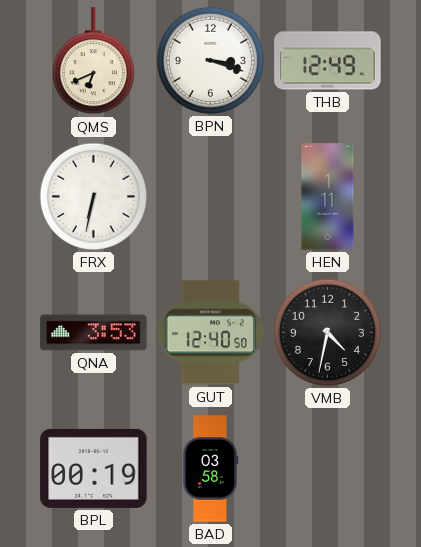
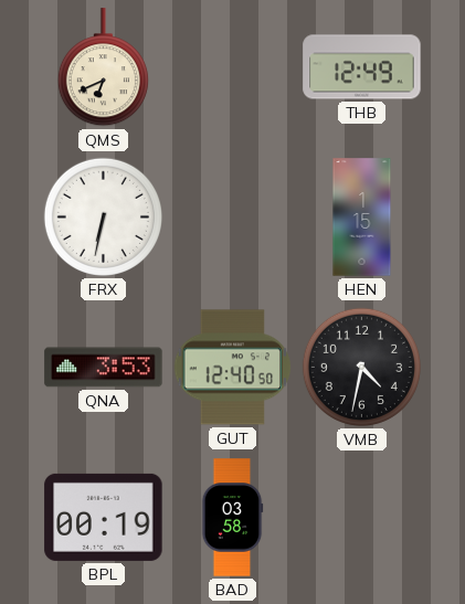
BPN: 3:18 -> none (210, 60)
HEN: 1:11 -> 1:15 (362, 218)
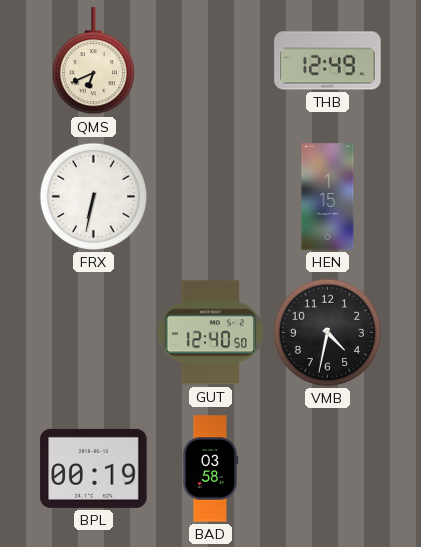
QNA: 3:53 -> none (104, 368)
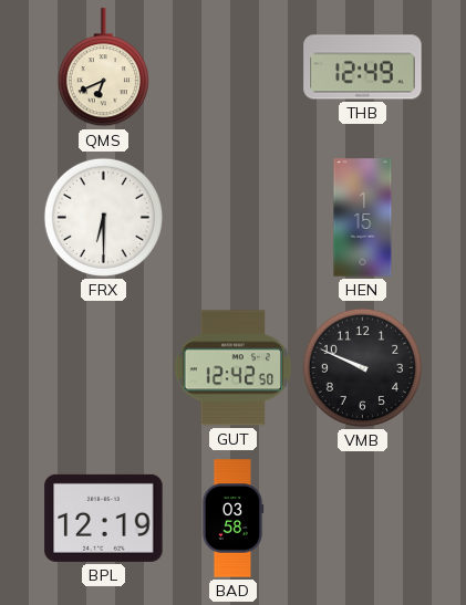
FRX: 6:32 -> 6:30 (103, 217)
GUT: 12:40 -> 12:42 (234, 368)
VMB: 4:32 -> 9:49 (362, 367)
BPL: 00:19 -> 12:19 (104, 518)
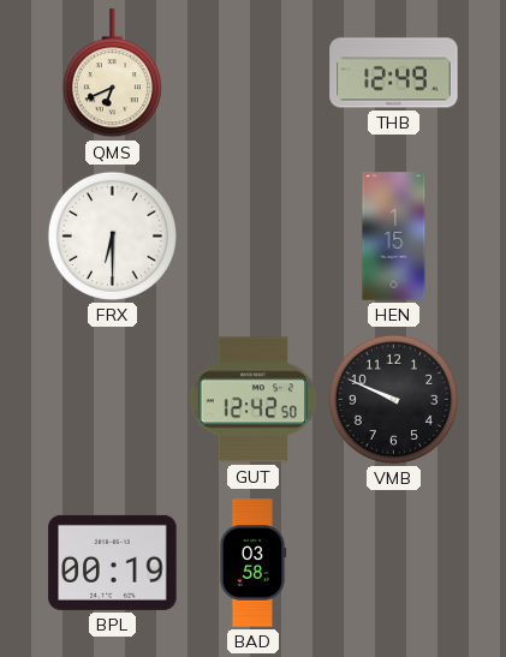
BPL: 12:19 -> 00:19 (113, 562)
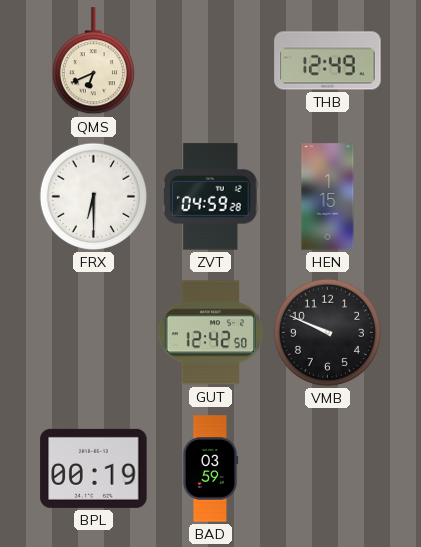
ZVT: none -> 04:59 (210, 197)
BAD: 03:58 -> 03:59 (210, 469)
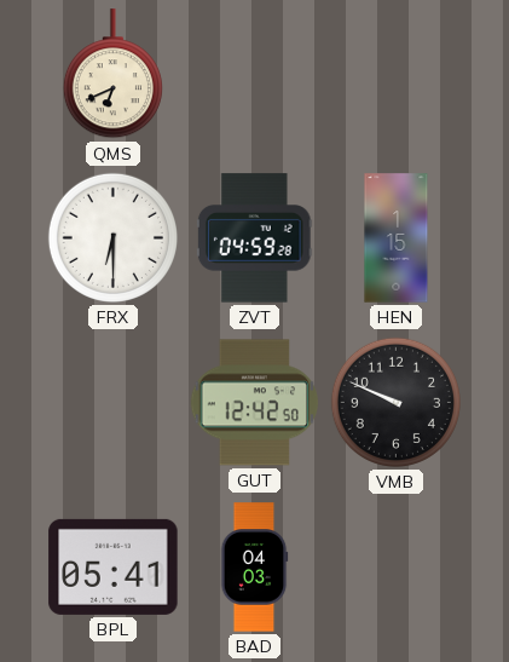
THB: 12:49 -> none (328, 61)
BPL: 00:19 -> 05:41 (114, 566)
BAD: 03:59 -> 04:03 (254, 568)
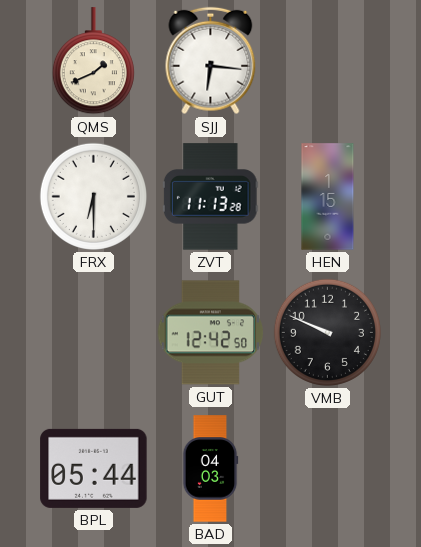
QMS: 6:41 -> 1:41 (93, 61)
SJJ: none -> 6:16 (211, 61)
ZVT: 04:59 -> 11:13 (210, 197)
BPL: 05:41 -> 05:44 (94, 468)
